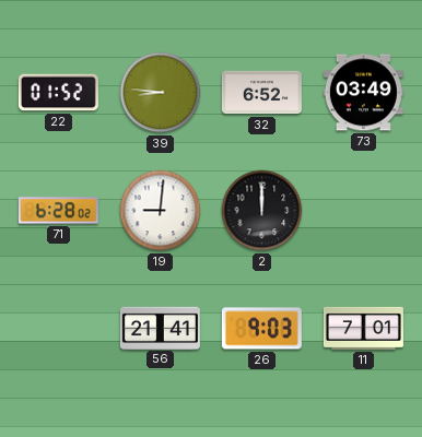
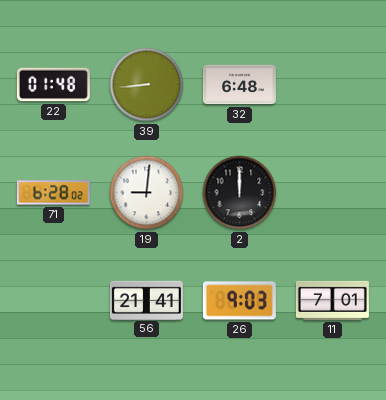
22: 01:52 -> 01:48 (53, 85)
39: 8:46 -> 8:44 (147, 85)
32: 6:52 -> 6:48 (239, 85)
73: 03:49 -> none (363, 93)
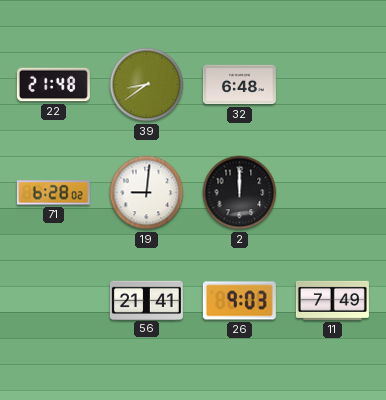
22: 01:48 -> 21:48 (53, 85)
39: 8:44 -> 8:39 (147, 85)
11: 7:01 -> 7:49 (332, 300)
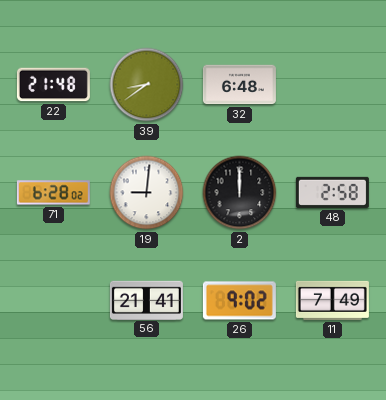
48: none -> 2:58 (332, 192)
26: 9:03 -> 9:02 (239, 301)
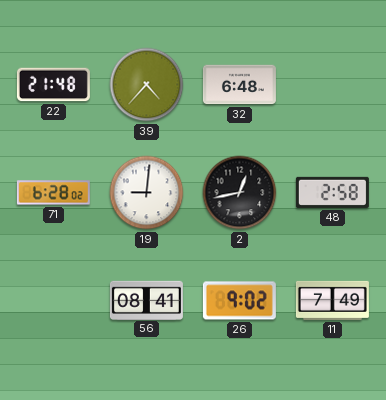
39: 8:39 -> 4:37 (147, 85)
2: 12:00 -> 12:43 (240, 193)
56: 21:41 -> 08:41 (146, 300)
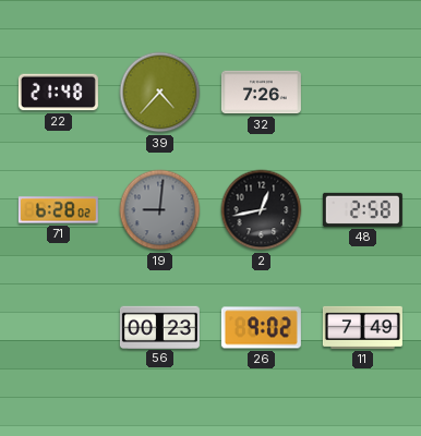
32: 6:48 -> 7:26 (261, 93)
19 dial: white -> grey (160, 210)
56: 08:41 -> 00:23 (159, 327)
